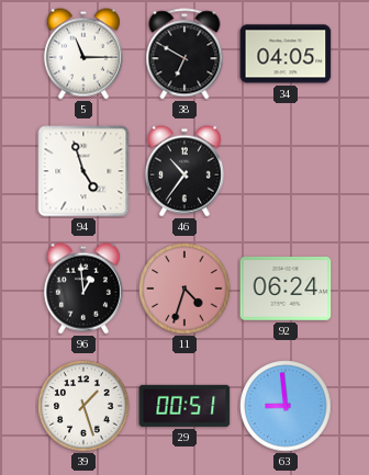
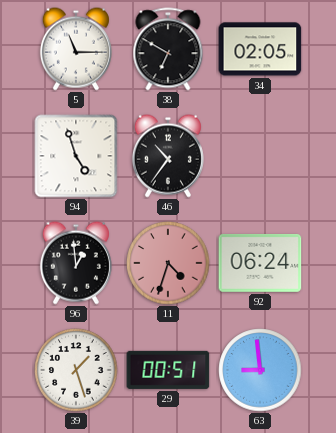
34: 04:05 -> 02:05 (260, 49)
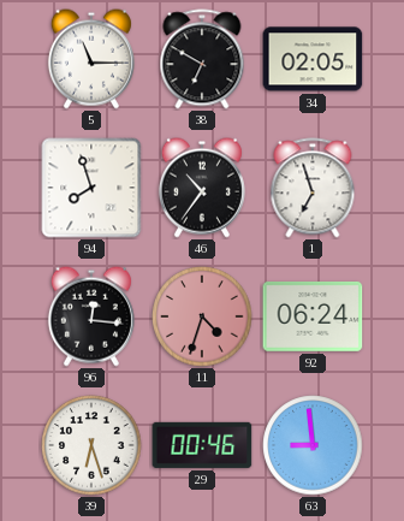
94: 4:57 -> 7:57 (91, 188)
1: none -> 6:57 (313, 188)
96: 12:59 -> 12:16 (91, 316)
39: 1:27 -> 6:27 (91, 445)
29: 00:51 -> 00:46 (202, 445)
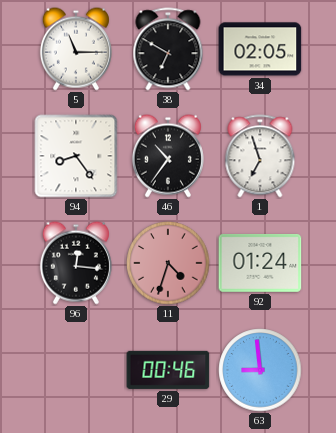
94: 7:57 -> 8:24 (76, 156)
92: 06:24 -> 01:24 (260, 263)
39: 6:27 -> none (91, 445)
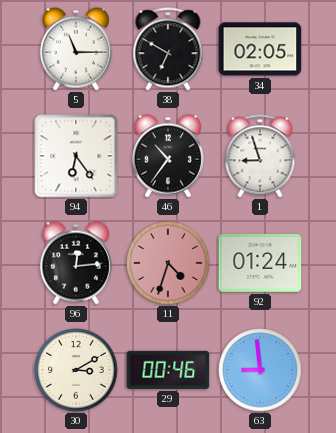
94: 8:24 -> 6:24 (76, 156)
1: 6:57 -> 8:57 (260, 156)
96: 12:16 -> 12:14 (76, 263)
30: none -> 3:10 (76, 370)
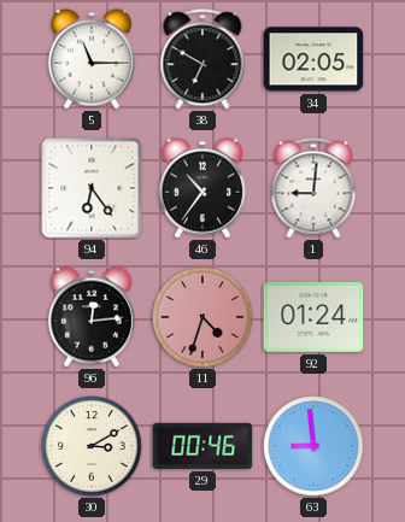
1: 8:57 -> 9:01 (313, 188)
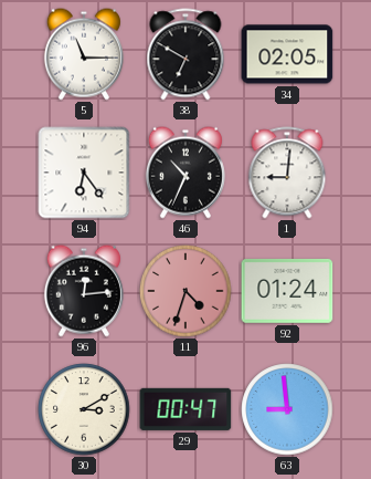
46: 10:36 -> 10:34 (185, 173)
29: 00:46 -> 00:47 (185, 409)
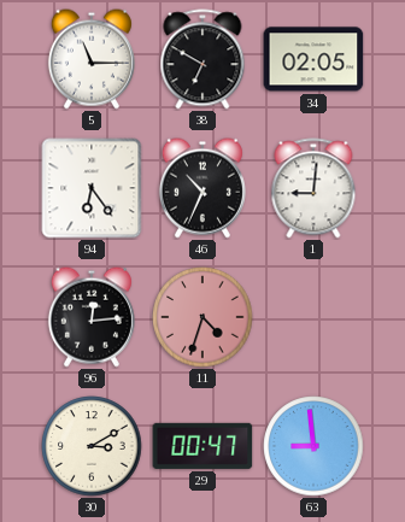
92: 01:24 -> none (287, 291)
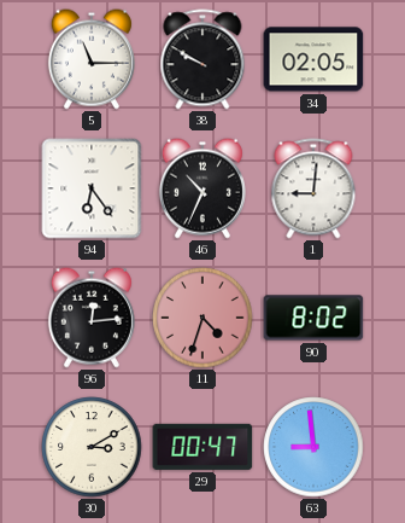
38: 6:50 -> 9:50 (202, 59)
90: none -> 8:02 (313, 318)
